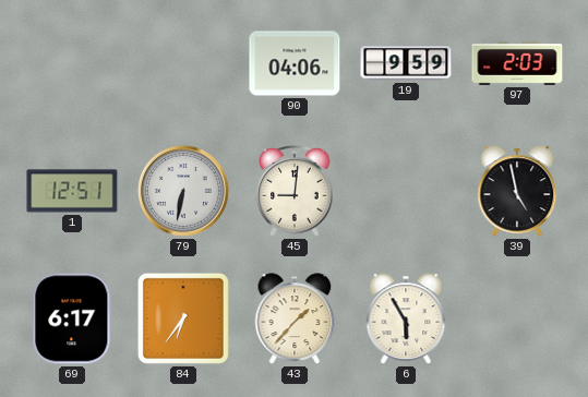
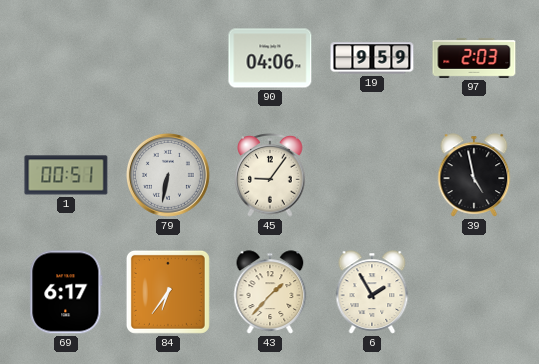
1: 12:51 -> 00:51 (66, 175)
45: 9:01 -> 9:06 (270, 176)
6: 5:55 -> 1:55 (372, 292)
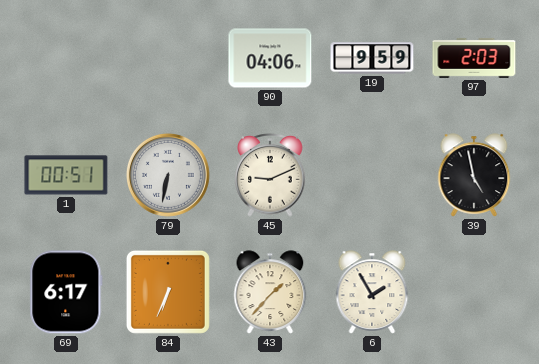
45: 9:06 -> 9:11 (270, 176)
84: 6:36 -> 6:34 (168, 292)
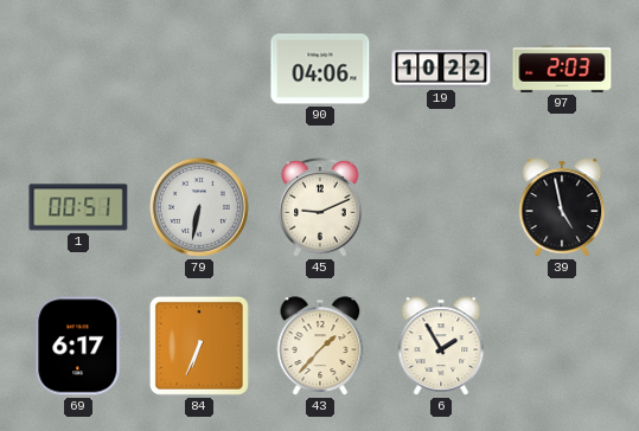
19: 9:59 -> 10:22 (441, 69)
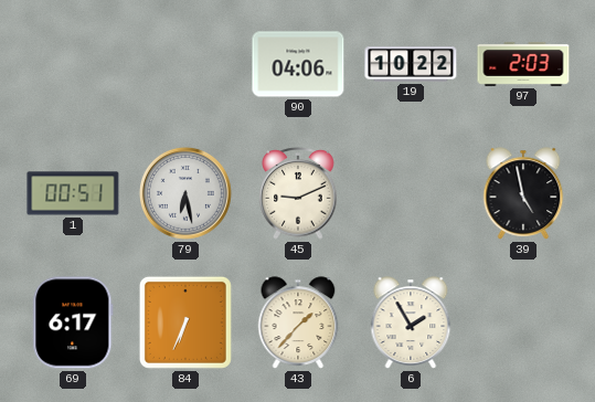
79: 6:32 -> 6:28 (185, 193)
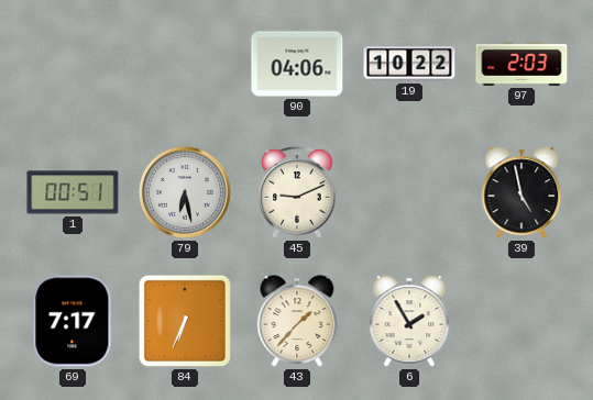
69: 6:17 -> 7:17 (73, 321)
